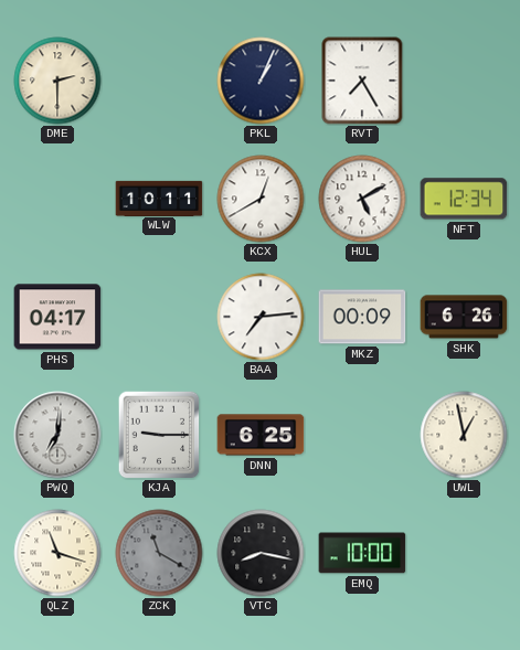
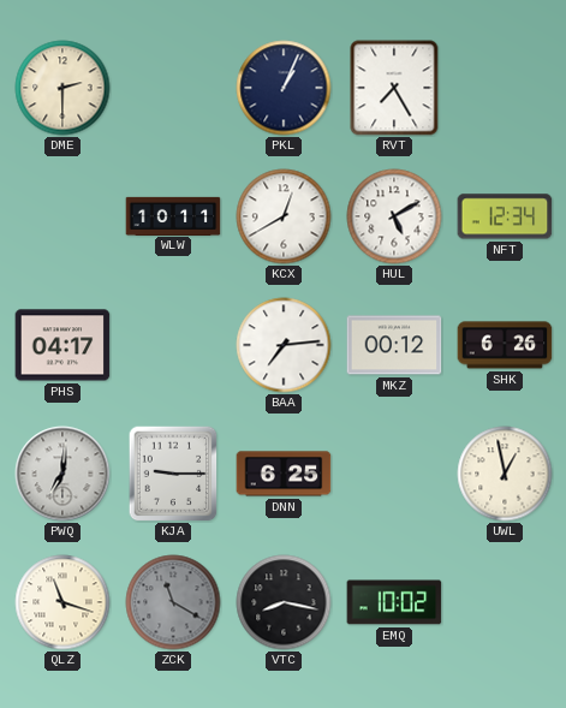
MKZ: 00:09 -> 00:12 (394, 345)
EMQ: 10:00 -> 10:02 (394, 602)
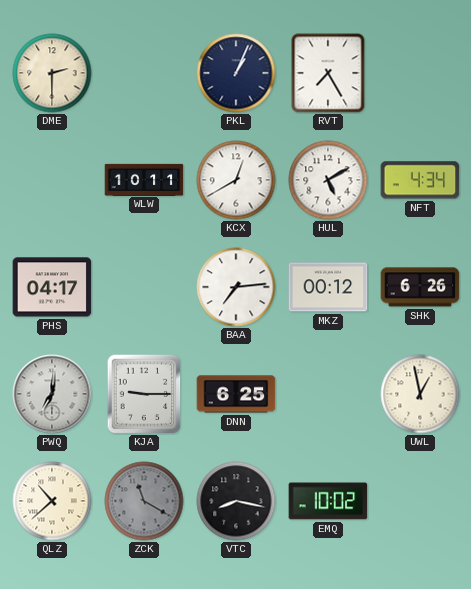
NFT: 12:34 -> 4:34 (420, 180)
QLZ: 11:18 -> 10:38 (52, 501)
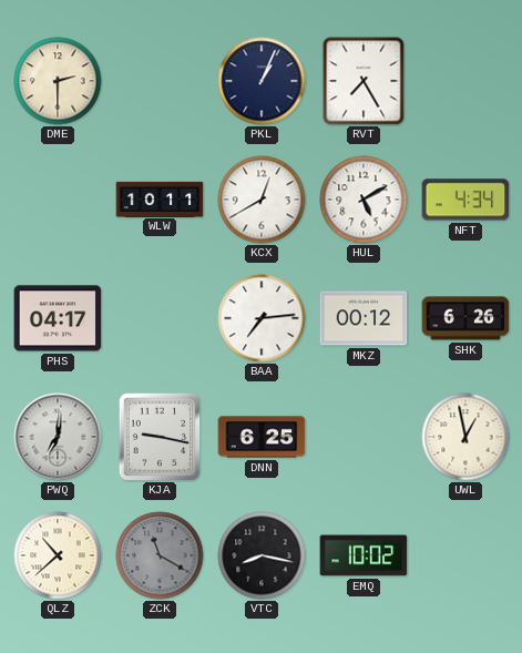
KJA: 9:15 -> 9:17 (160, 437)
